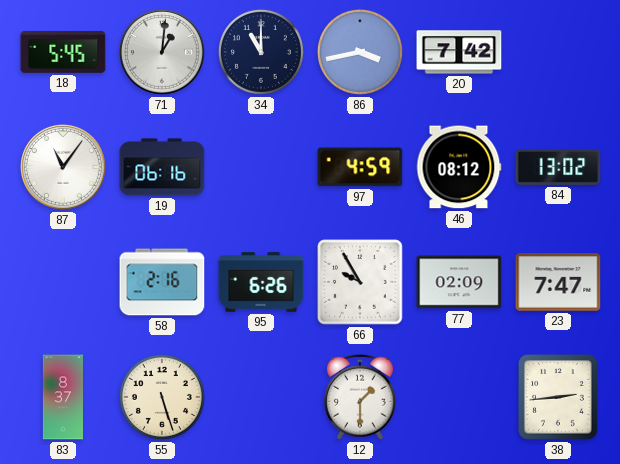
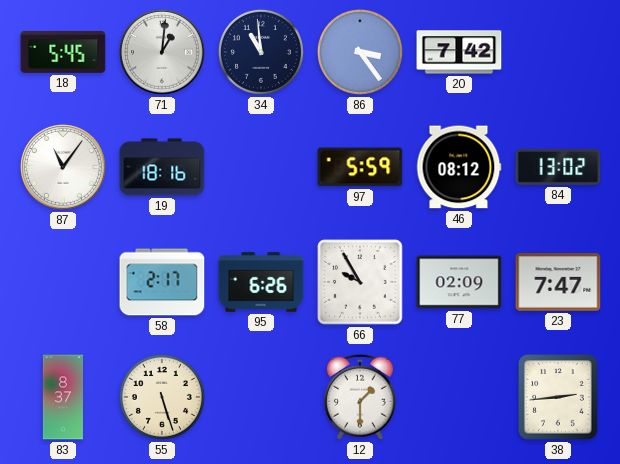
34: 11:00 -> 10:59 (261, 52)
86: 3:43 -> 3:24 (360, 52)
19: 06:16 -> 18:16 (162, 167)
97: 4:59 -> 5:59 (360, 167)
58: 2:16 -> 2:17 (162, 282)
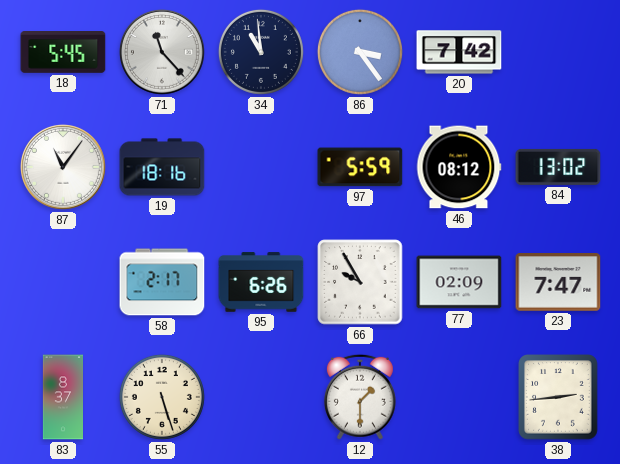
71: 1:01 -> 11:23 (162, 52)
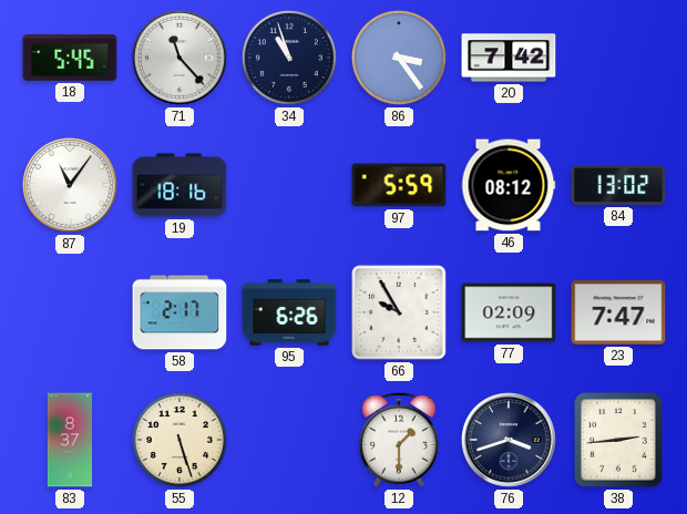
34: 10:59 -> 10:57 (289, 58)
76: none -> 3:42 (509, 440)
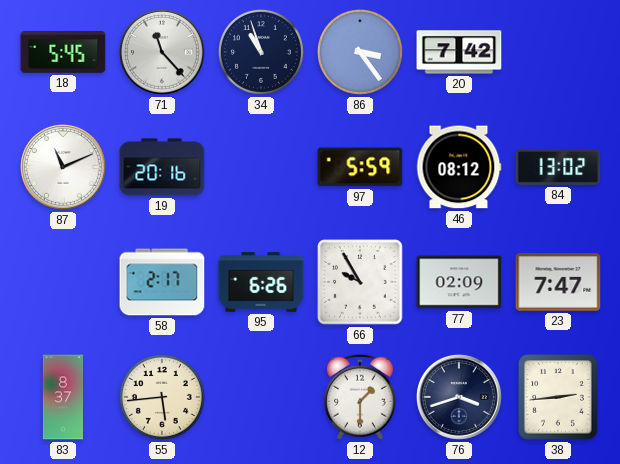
87: 11:06 -> 11:11 (63, 167)
19: 18:16 -> 20:16 (162, 167)
55: 5:27 -> 5:44 (162, 397)
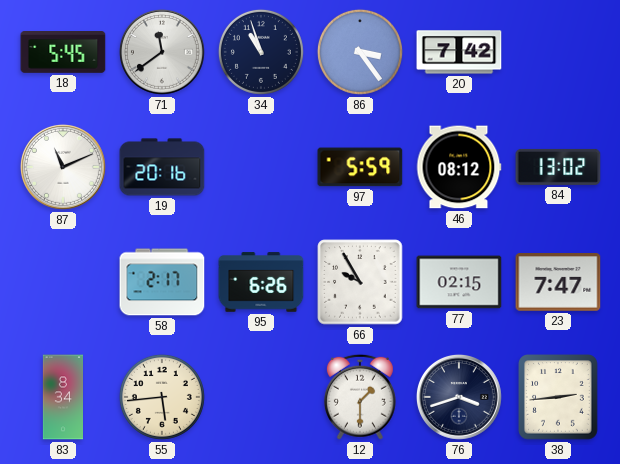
71: 11:23 -> 11:39 (162, 52)
77: 02:09 -> 02:15 (459, 282)
83: 8:37 -> 8:34 (62, 397)
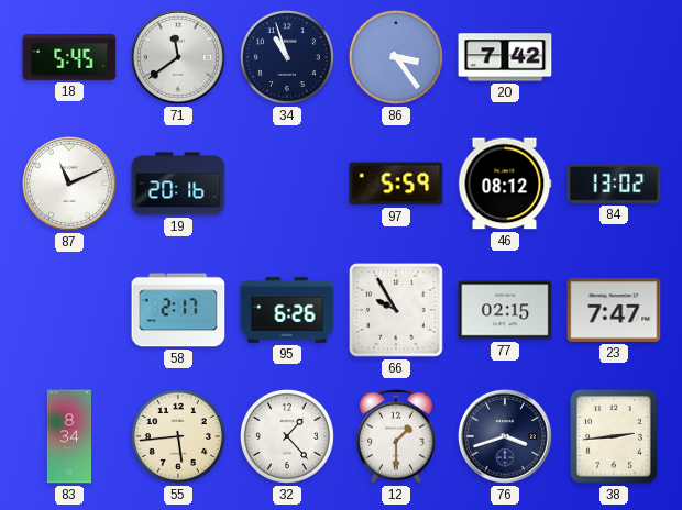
32: none -> 1:23 (287, 436)
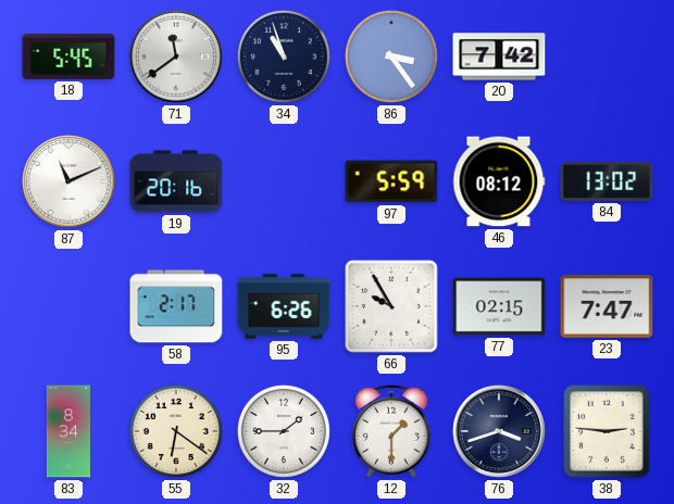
55: 5:44 -> 6:21 (176, 431)
32: 1:23 -> 1:45 (284, 431)
38: 2:44 -> 2:46 (608, 432)
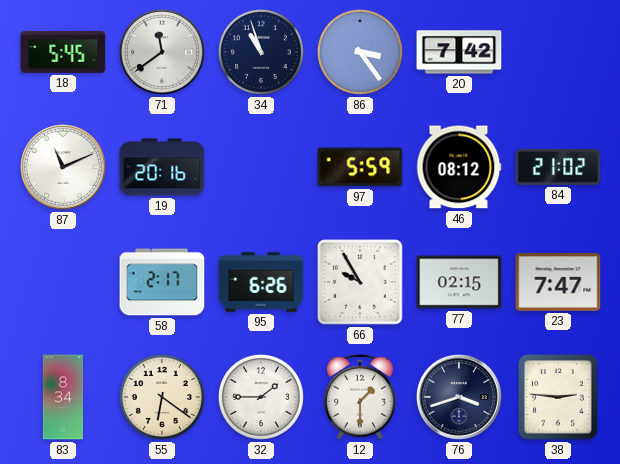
84: 13:02 -> 21:02 (558, 167)
